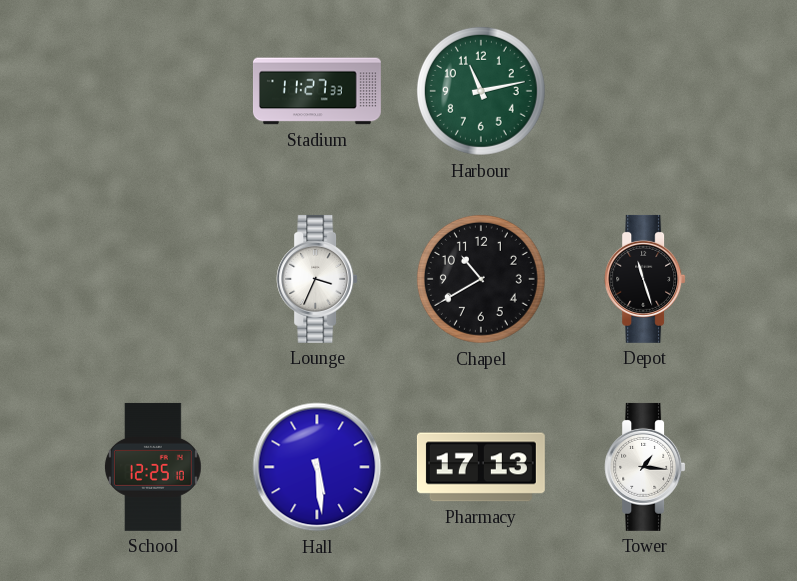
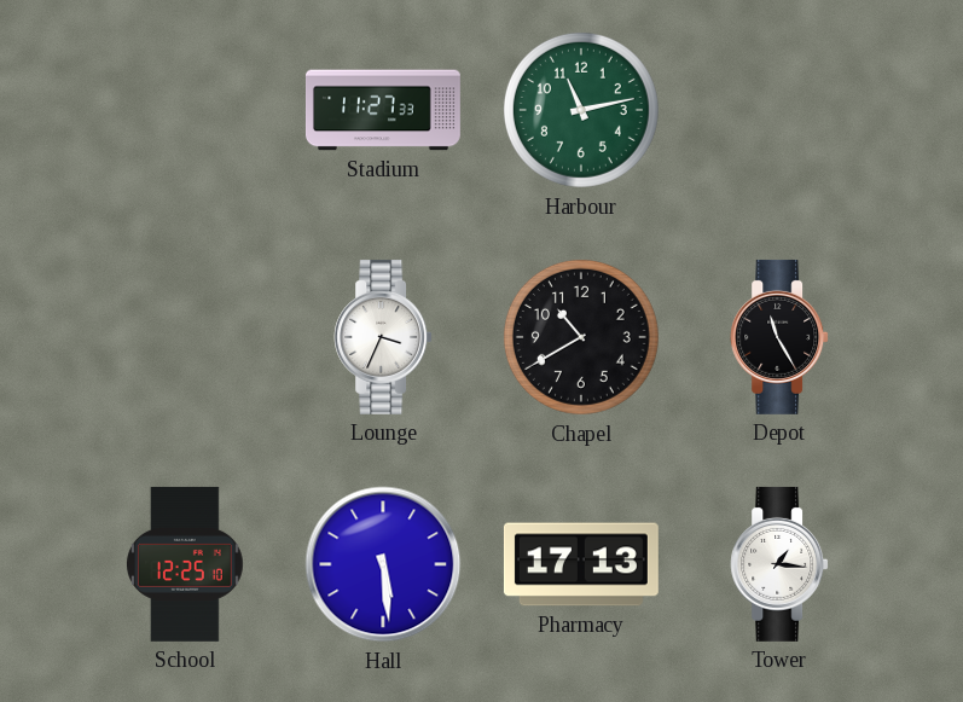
Depot: 11:27 -> 11:25 (779, 337)
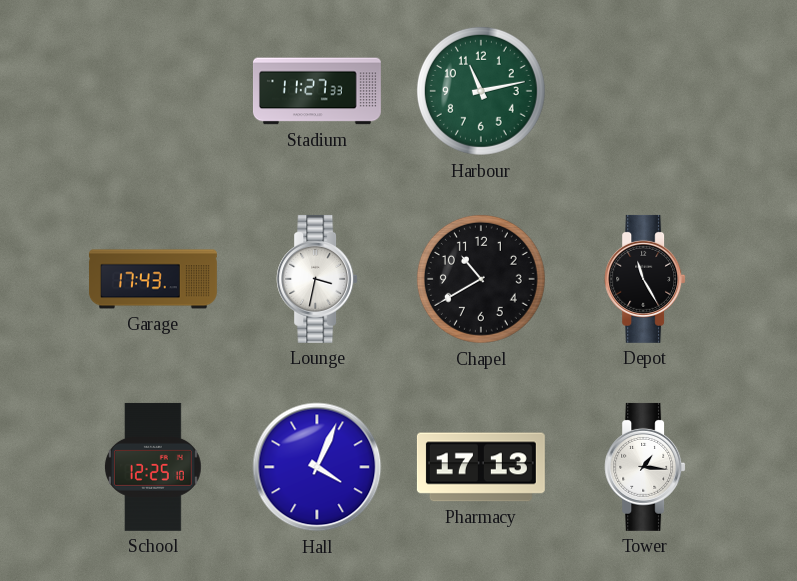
Garage: none -> 17:43 (153, 279)
Lounge: 3:34 -> 3:32 (317, 279)
Hall: 5:29 -> 4:04 (317, 467)
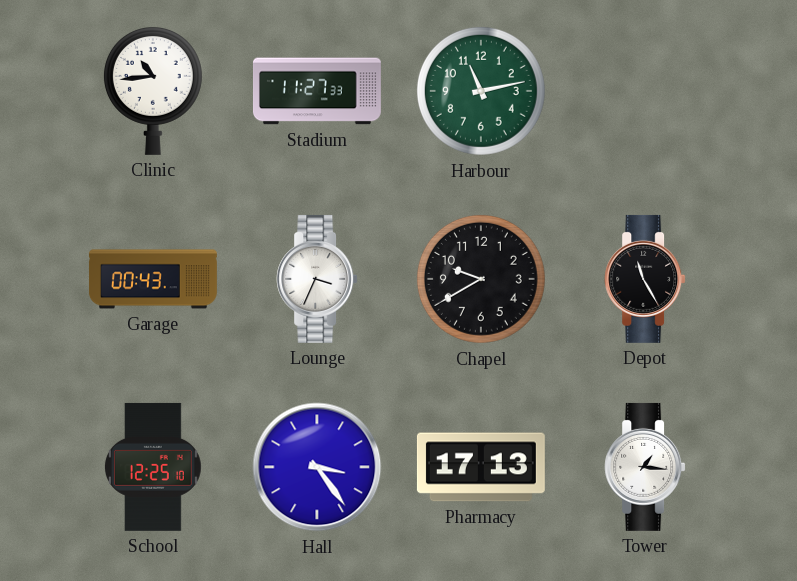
Clinic: none -> 10:44 (153, 90)
Garage: 17:43 -> 00:43 (153, 279)
Lounge: 3:32 -> 3:34 (317, 279)
Chapel: 10:40 -> 9:40 (481, 279)
Hall: 4:04 -> 3:24 (317, 467)
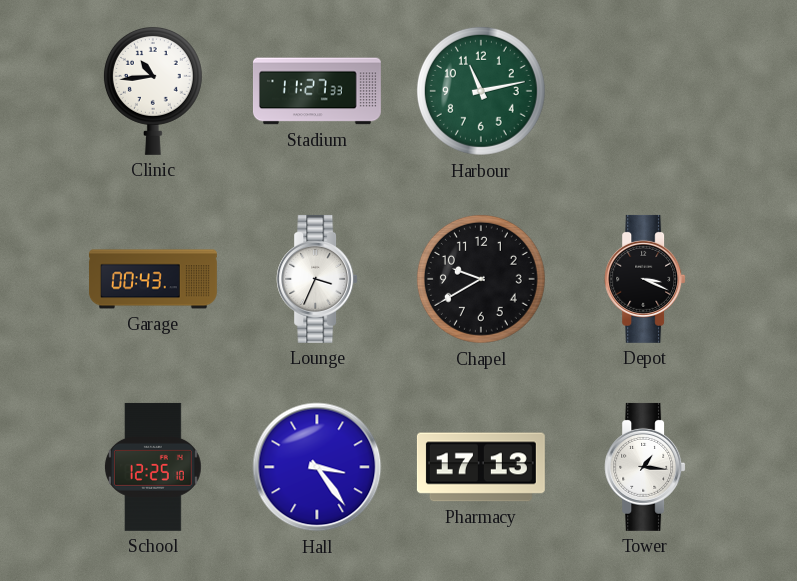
Depot: 11:25 -> 3:19 (645, 279)
